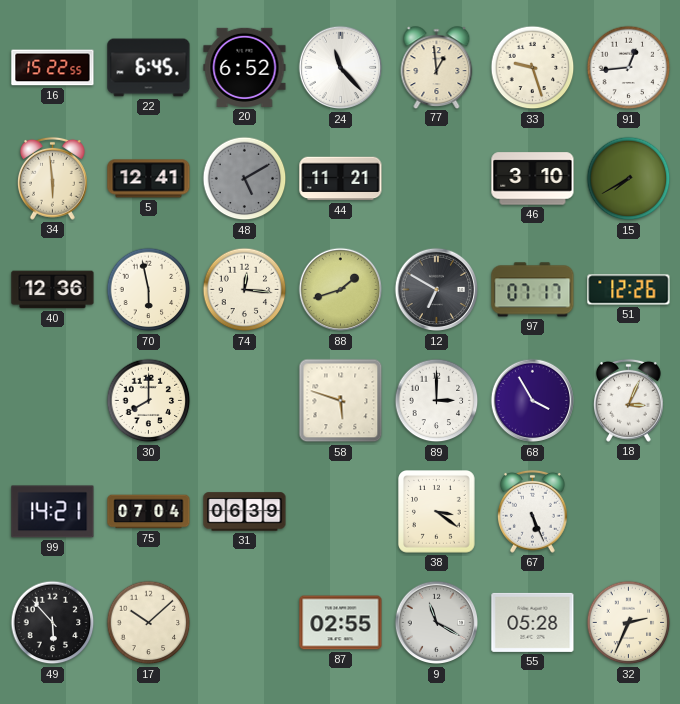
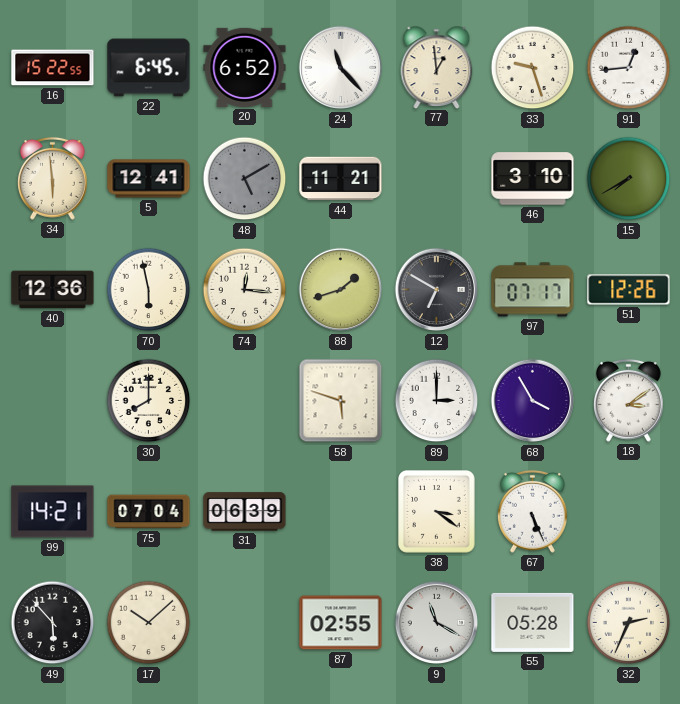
18: 3:04 -> 3:09 (629, 400)
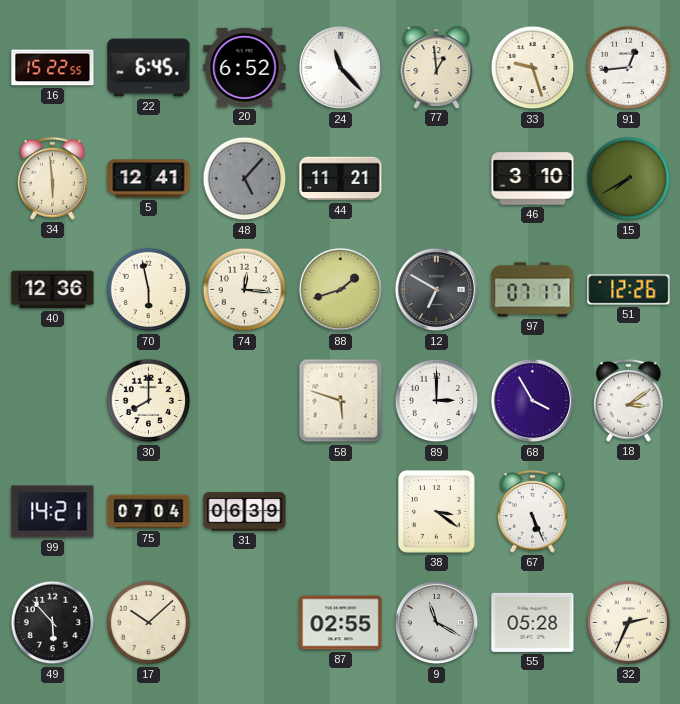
48: 5:10 -> 5:07 (245, 179)
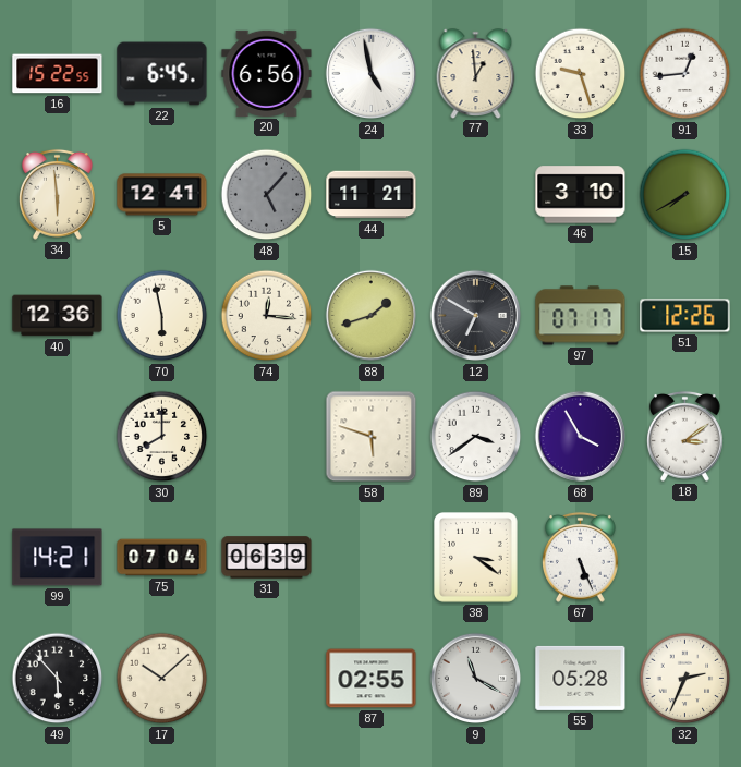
20: 6:52 -> 6:56 (267, 73)
24: 11:23 -> 4:58 (372, 74)
89: 3:00 -> 3:39 (476, 437)
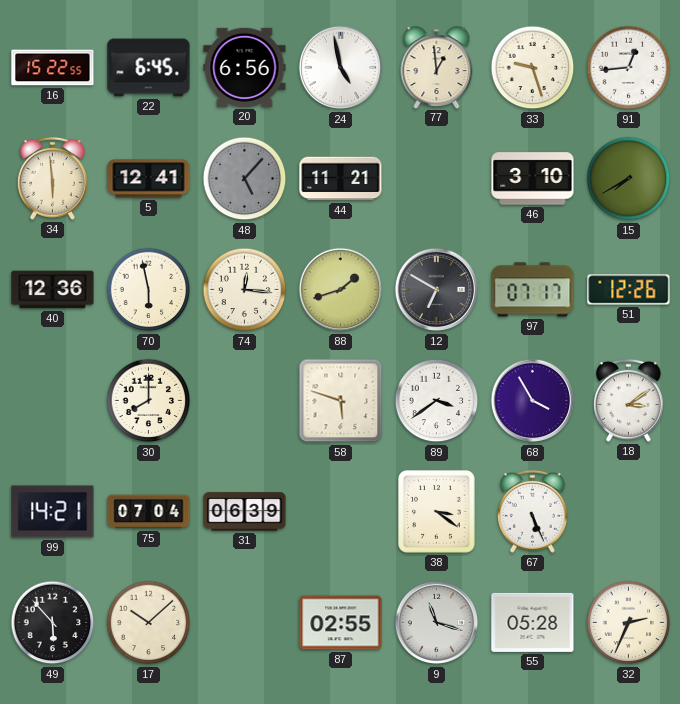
9: 11:20 -> 11:18 (437, 623)
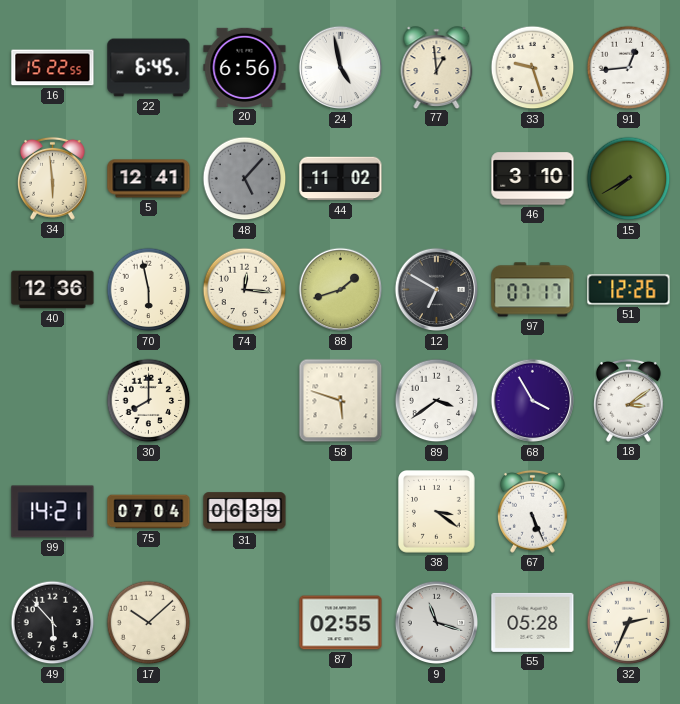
44: 11:21 -> 11:02 (341, 179)
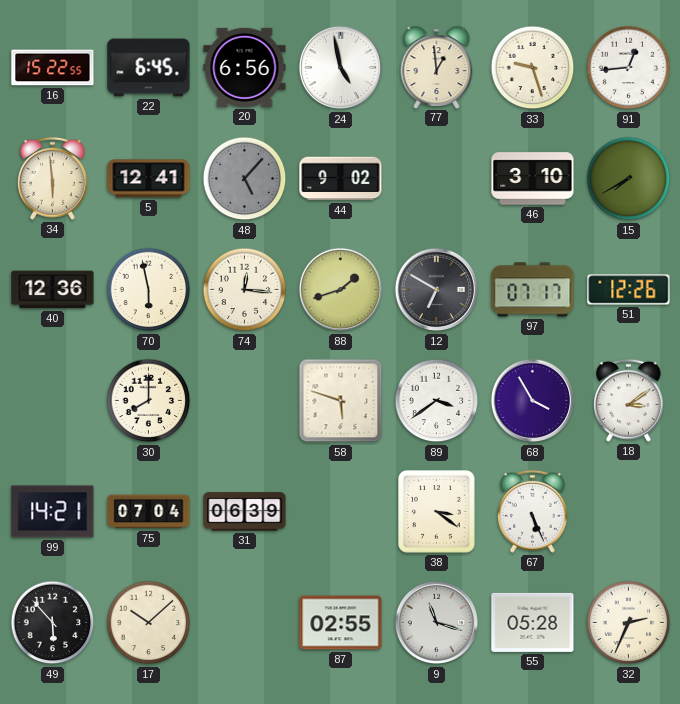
44: 11:02 -> 9:02 (341, 179)
